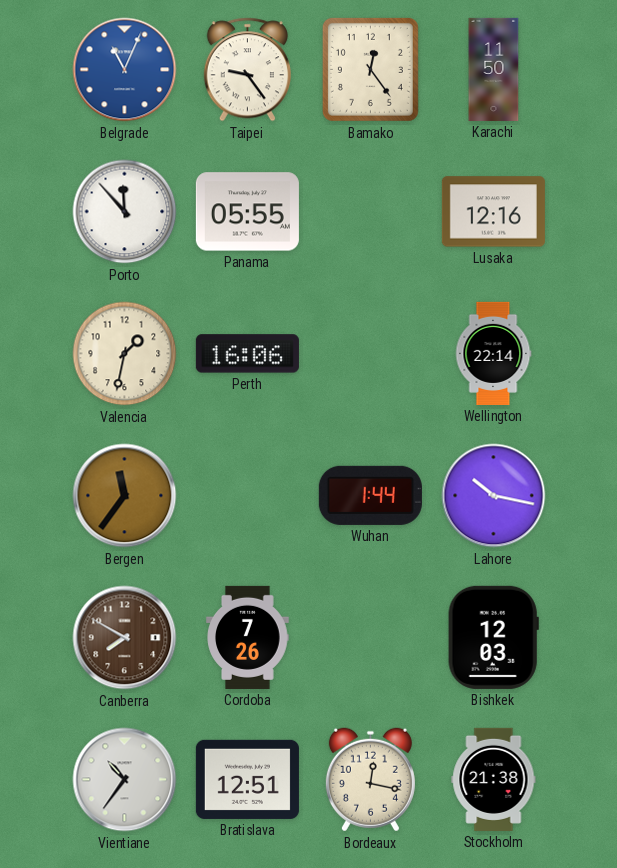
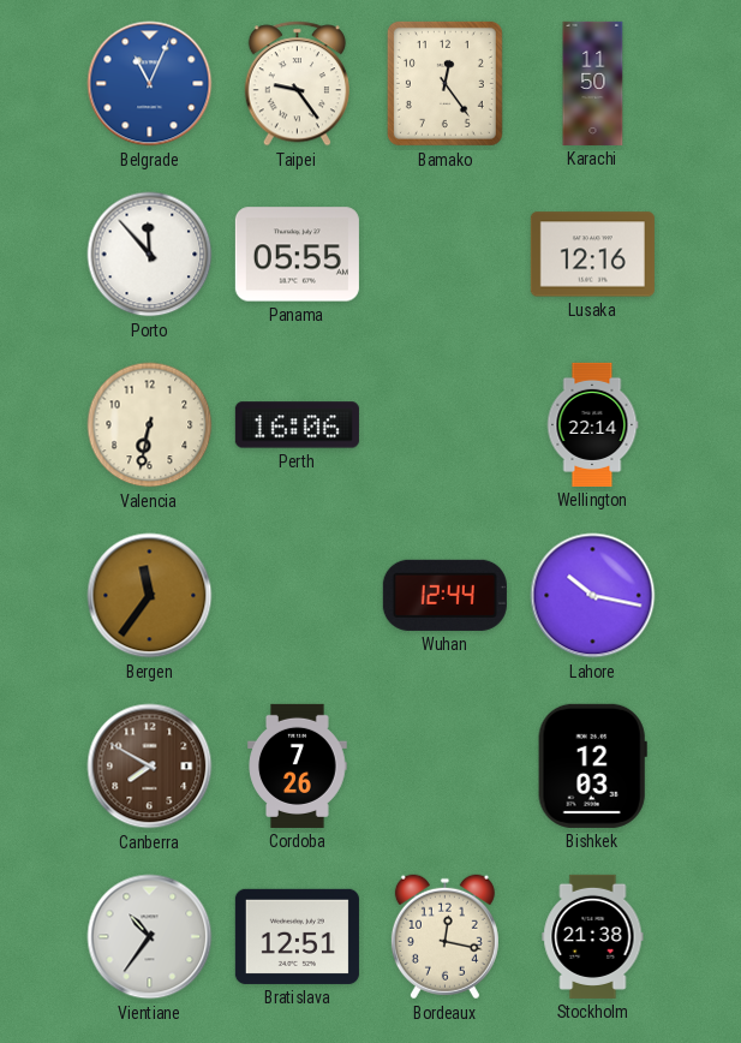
Valencia: 1:32 -> 6:32 (150, 425)
Wuhan: 1:44 -> 12:44 (444, 595)
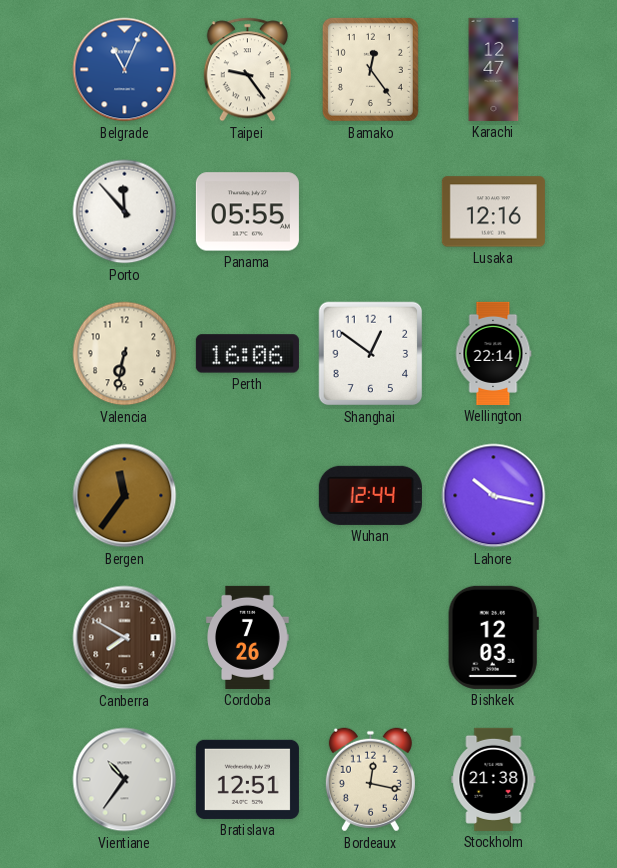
Karachi: 11:50 -> 12:47 (494, 69)
Shanghai: none -> 12:51 (371, 354)
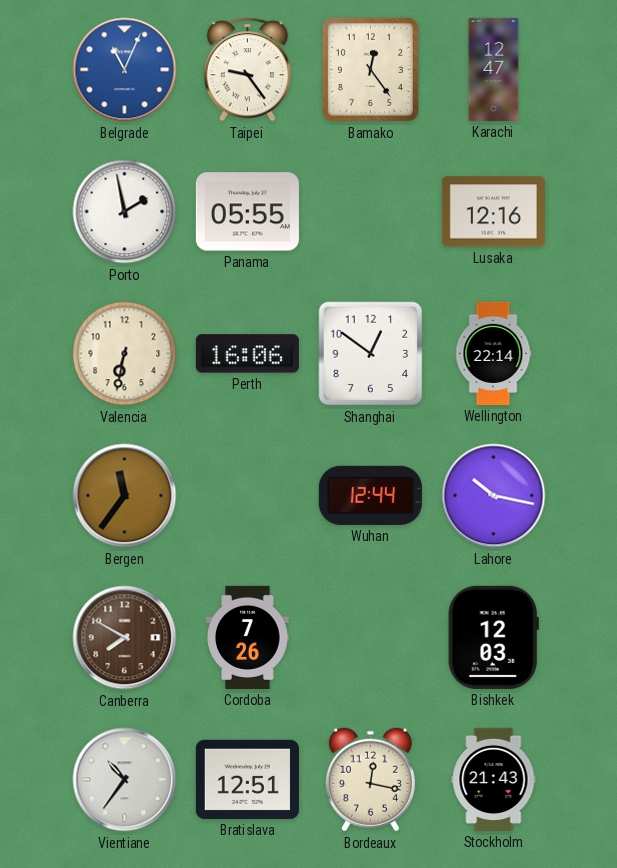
Porto: 11:53 -> 1:58 (125, 212)
Stockholm: 21:38 -> 21:43 (494, 779)
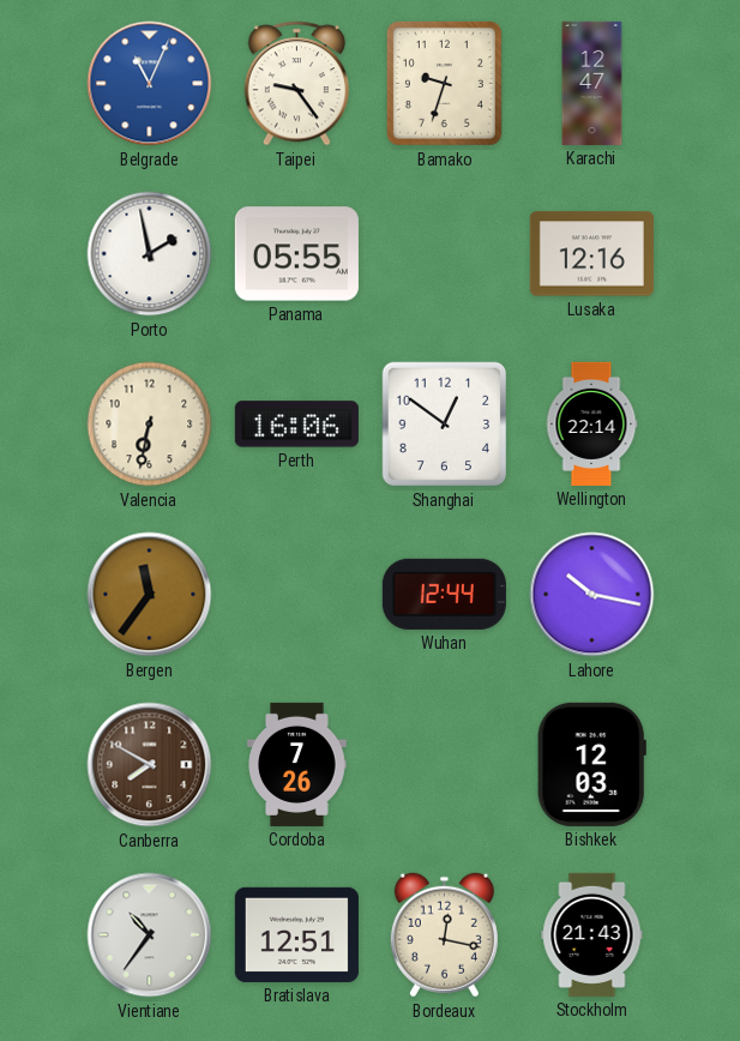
Bamako: 12:24 -> 9:33 (444, 83)
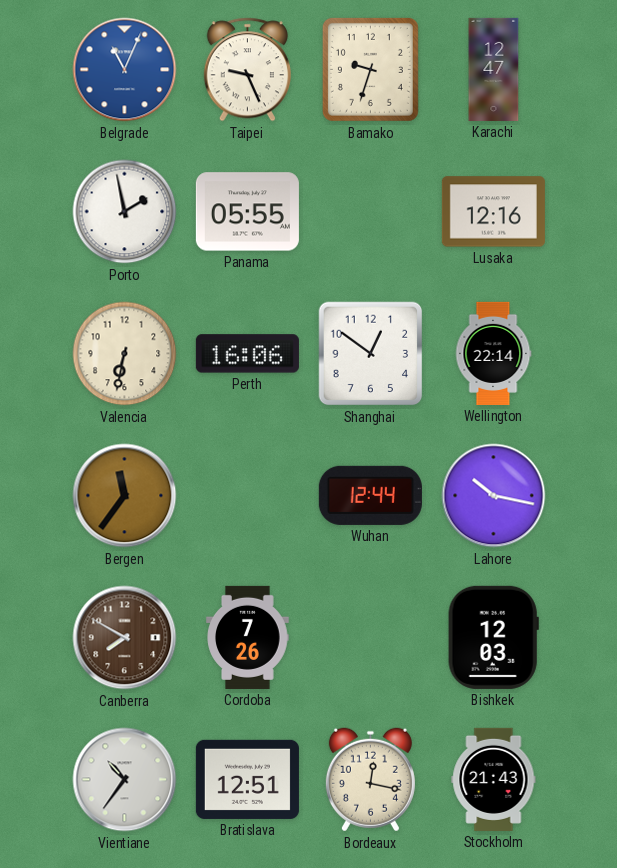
Taipei: 9:24 -> 9:26 (247, 70)
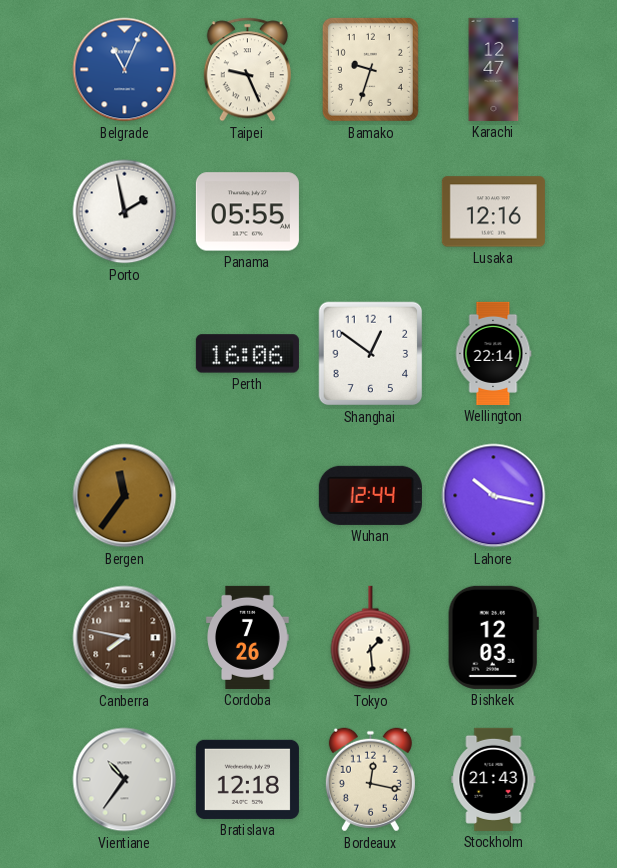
Valencia: 6:32 -> none (125, 354)
Canberra: 7:50 -> 7:47 (125, 638)
Tokyo: none -> 1:29 (371, 638)
Bratislava: 12:51 -> 12:18 (247, 779)
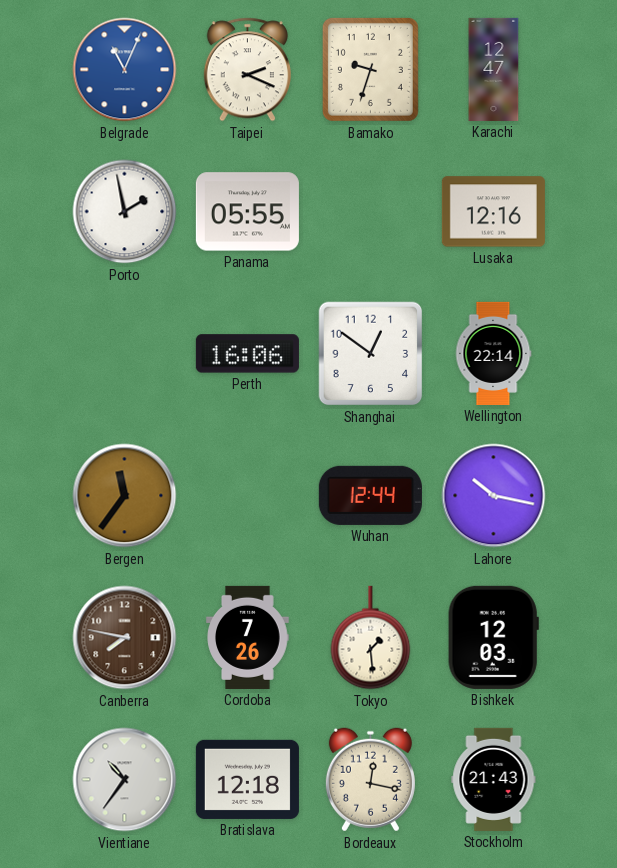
Taipei: 9:26 -> 2:19 (247, 70)
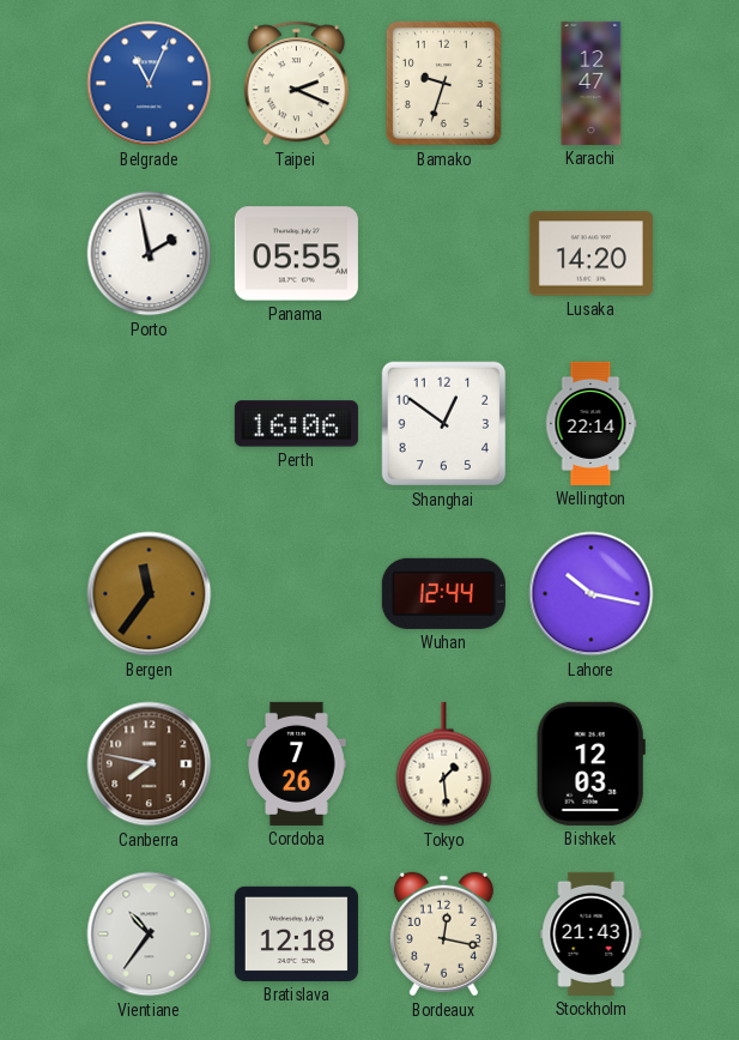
Lusaka: 12:16 -> 14:20 (590, 254)
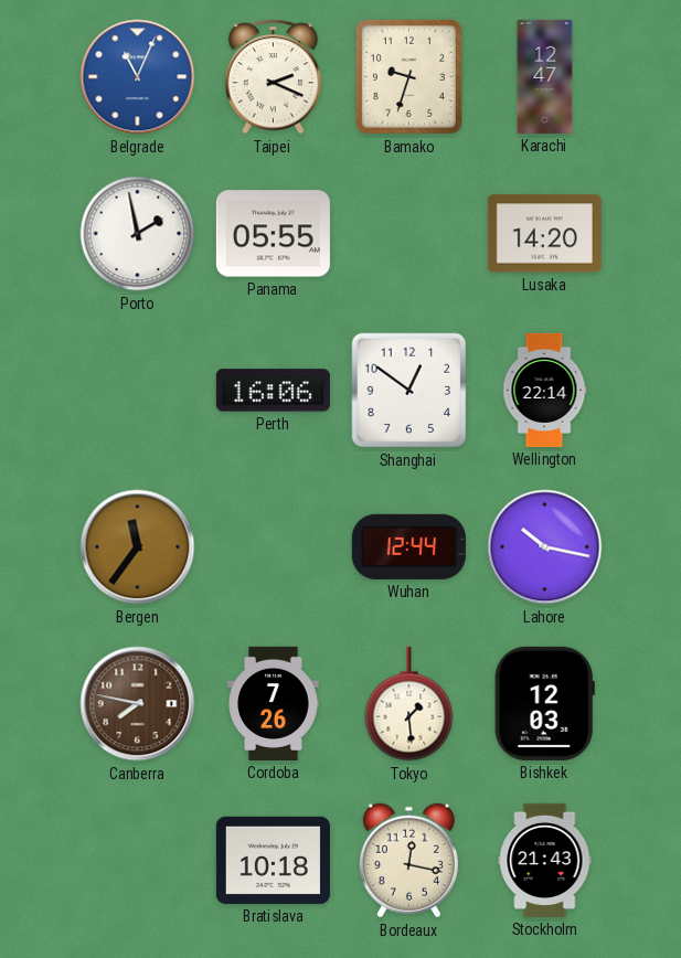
Vientiane: 10:36 -> none (150, 935)
Bratislava: 12:18 -> 10:18 (273, 860)
